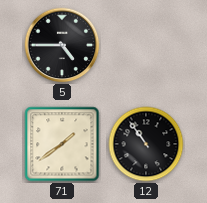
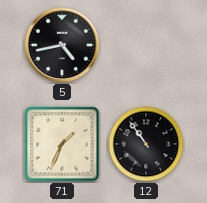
5: 4:45 -> 4:43 (62, 45)
71: 1:39 -> 1:34 (62, 144)
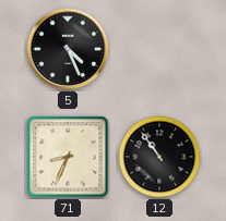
5: 4:43 -> 4:26 (68, 49)
71: 1:34 -> 8:34 (68, 157)
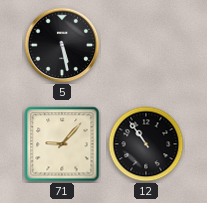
5: 4:26 -> 5:28 (62, 45)
71: 8:34 -> 9:07 (62, 144)
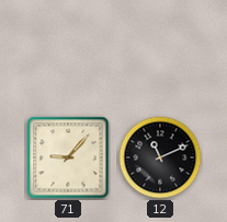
5: 5:28 -> none (62, 45)
12: 10:54 -> 11:11 (160, 157)
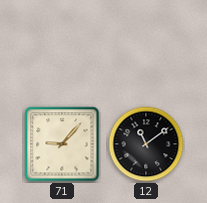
12: 11:11 -> 11:09 (146, 144)
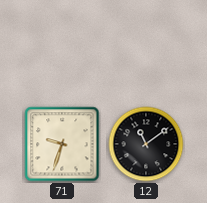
71: 9:07 -> 9:33 (62, 144)
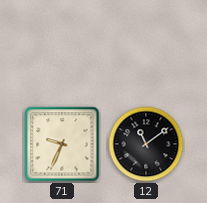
71: 9:33 -> 9:34 (62, 144)
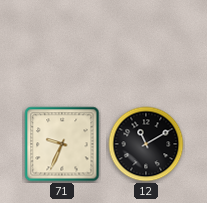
12: 11:09 -> 11:10 (146, 144)
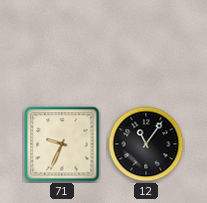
12: 11:10 -> 11:06 (146, 144)
